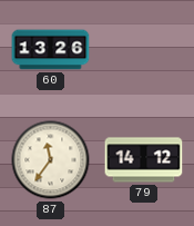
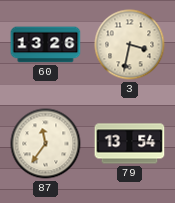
3: none -> 3:32 (130, 45)
79: 14:12 -> 13:54 (130, 144)
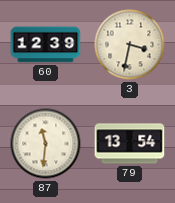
60: 13:26 -> 12:39 (46, 45)
87: 11:36 -> 11:31 (46, 144)
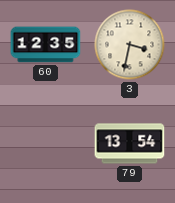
60: 12:39 -> 12:35 (46, 45)
87: 11:31 -> none (46, 144)
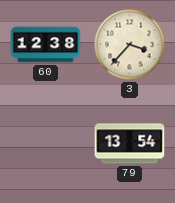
60: 12:35 -> 12:38 (46, 45)
3: 3:32 -> 3:37 (130, 45)
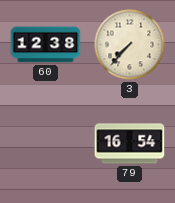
3: 3:37 -> 7:37 (130, 45)
79: 13:54 -> 16:54 (130, 144)
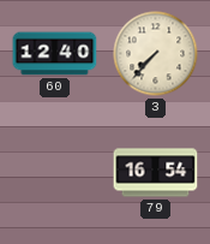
60: 12:38 -> 12:40 (55, 54)
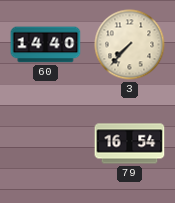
60: 12:40 -> 14:40 (46, 45)
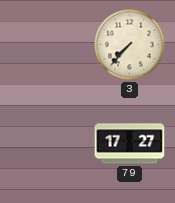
60: 14:40 -> none (46, 45)
79: 16:54 -> 17:27 (130, 144)
